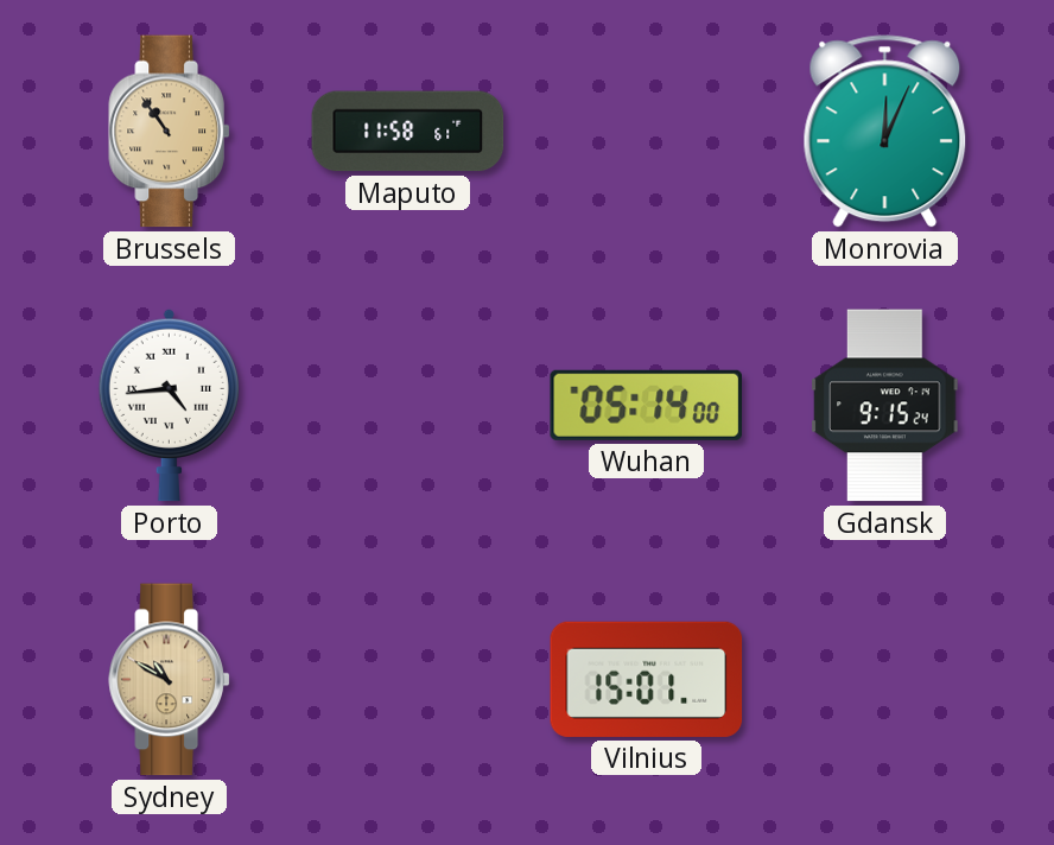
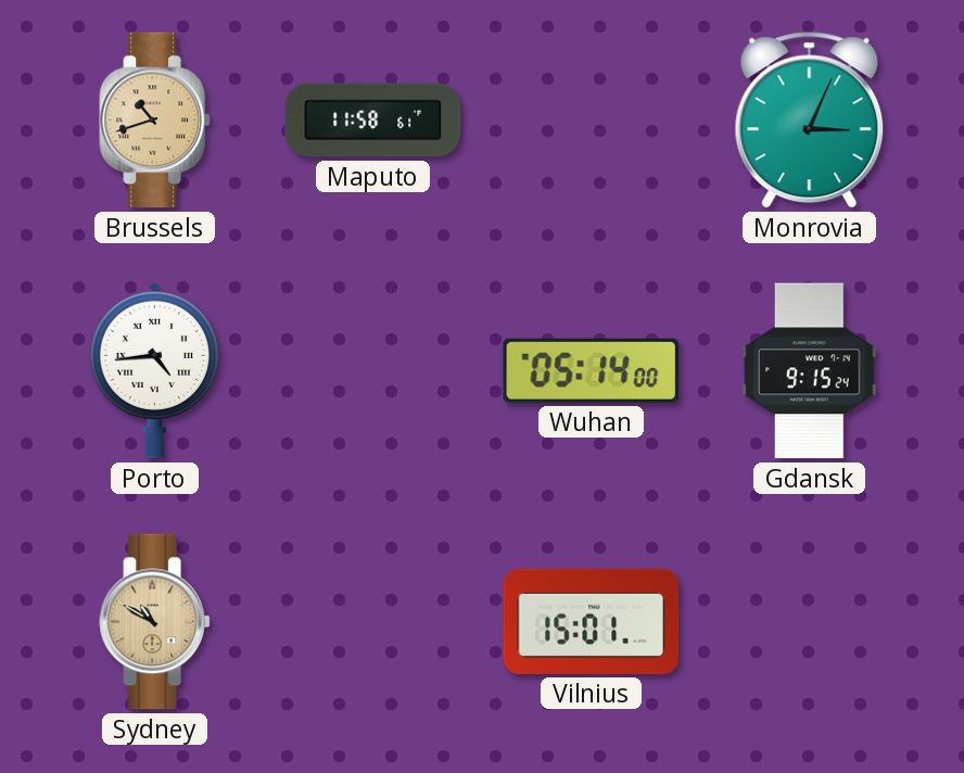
Brussels: 10:54 -> 10:42 (155, 121)
Monrovia: 12:04 -> 3:04 (810, 121)
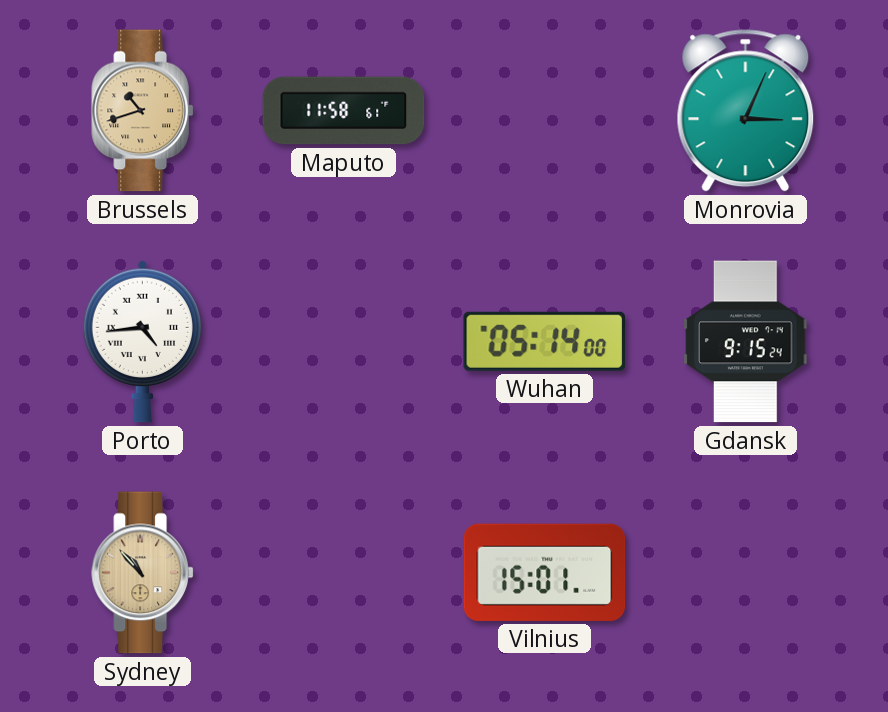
Sydney: 10:50 -> 10:53 (143, 573)
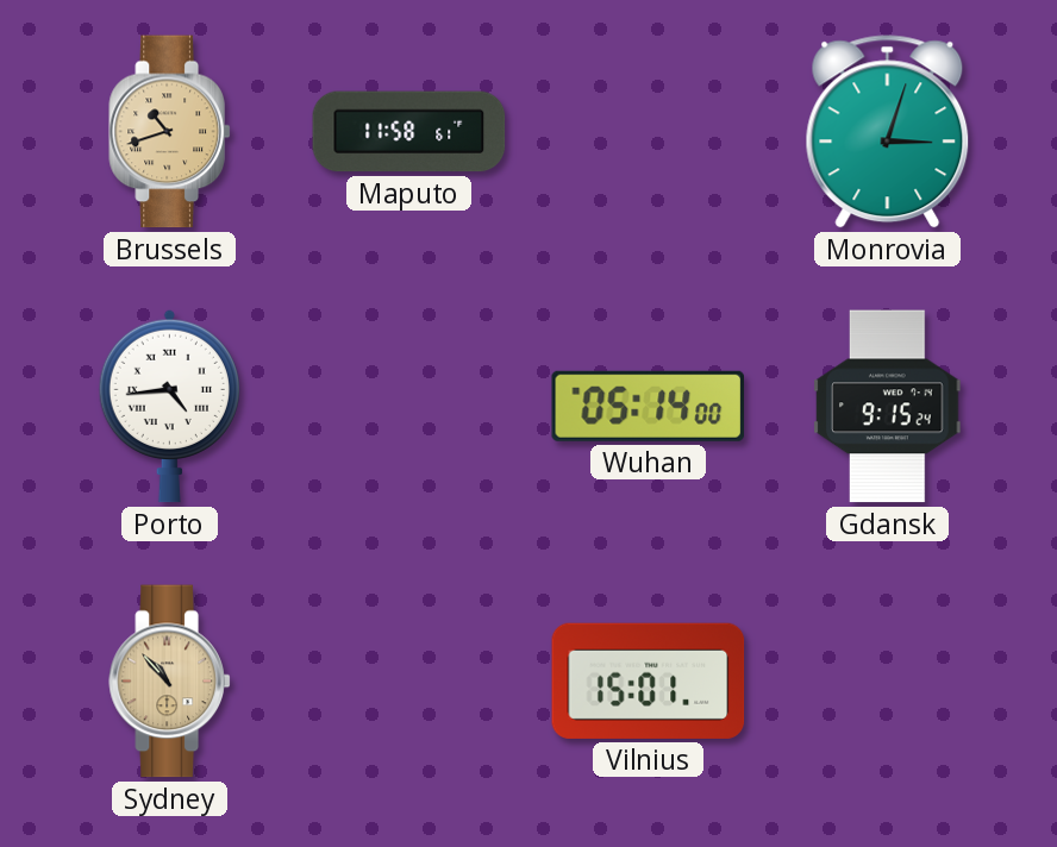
Monrovia: 3:04 -> 3:03 (888, 132)
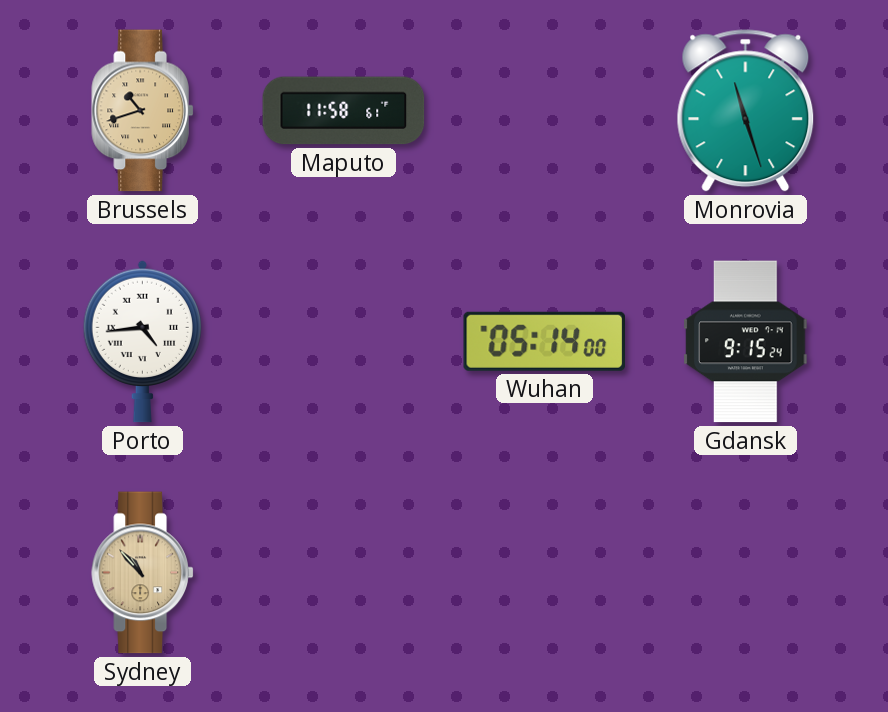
Monrovia: 3:03 -> 11:27 (746, 111)
Vilnius: 15:01 -> none (649, 680)
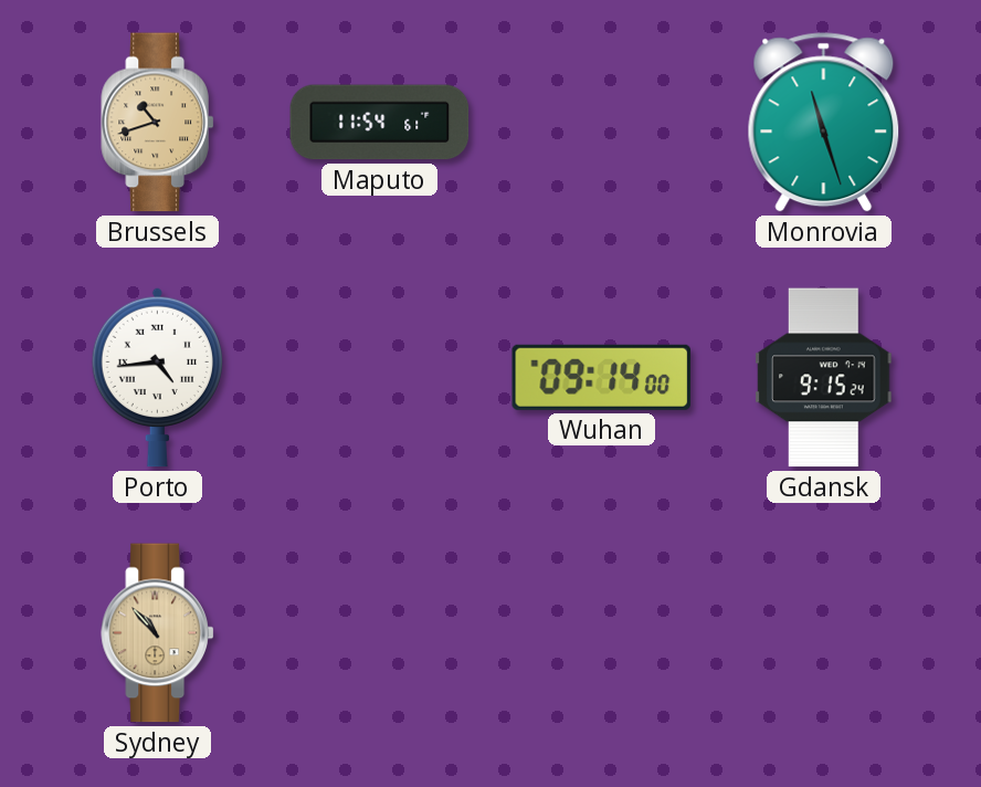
Maputo: 11:58 -> 11:54 (380, 123)
Wuhan: 05:14 -> 09:14 (601, 377)
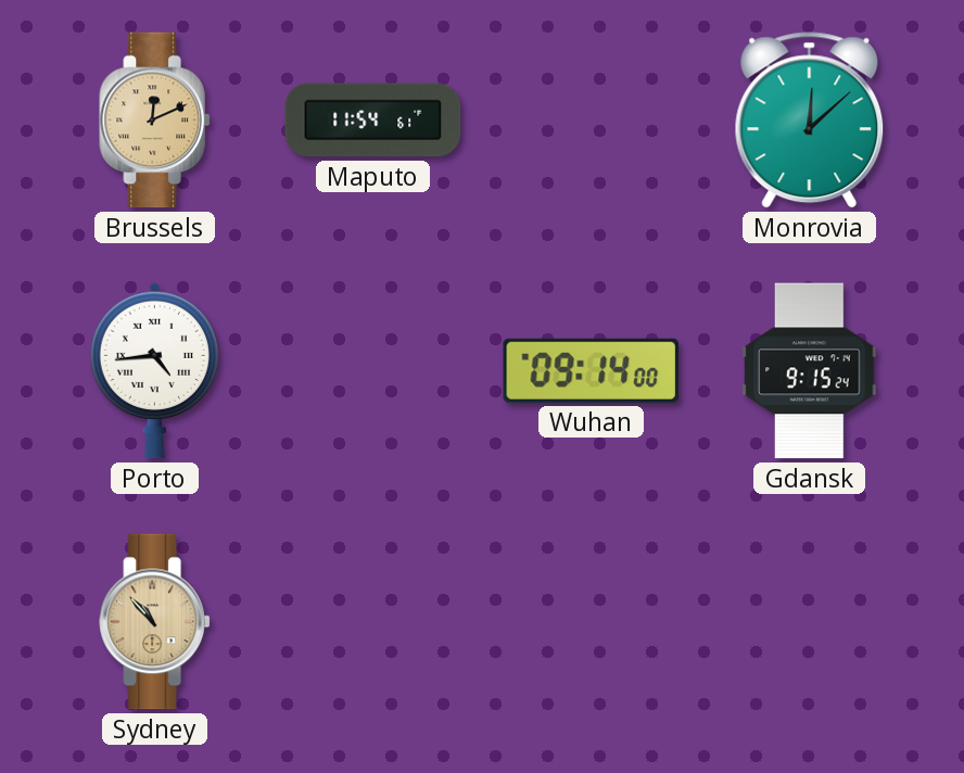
Brussels: 10:42 -> 12:11 (155, 121)
Monrovia: 11:27 -> 12:08 (810, 121)
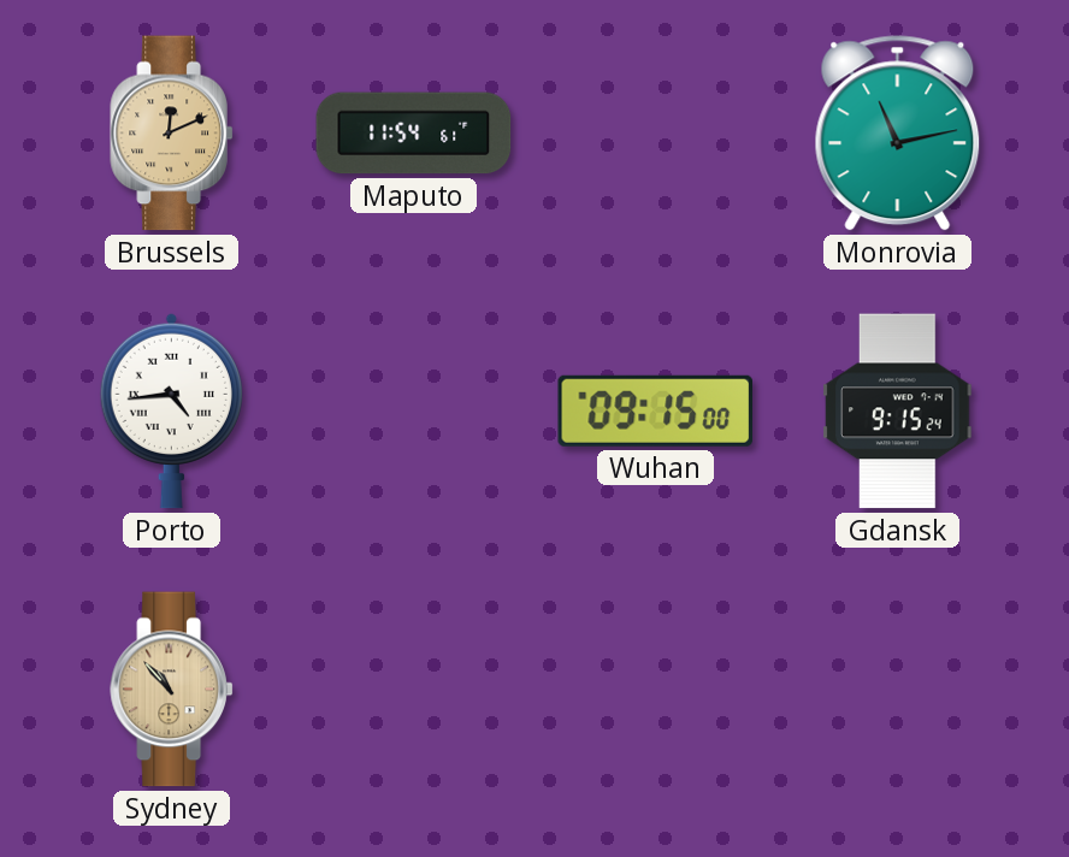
Monrovia: 12:08 -> 11:13 (898, 134)
Wuhan: 09:14 -> 09:15 (655, 410)
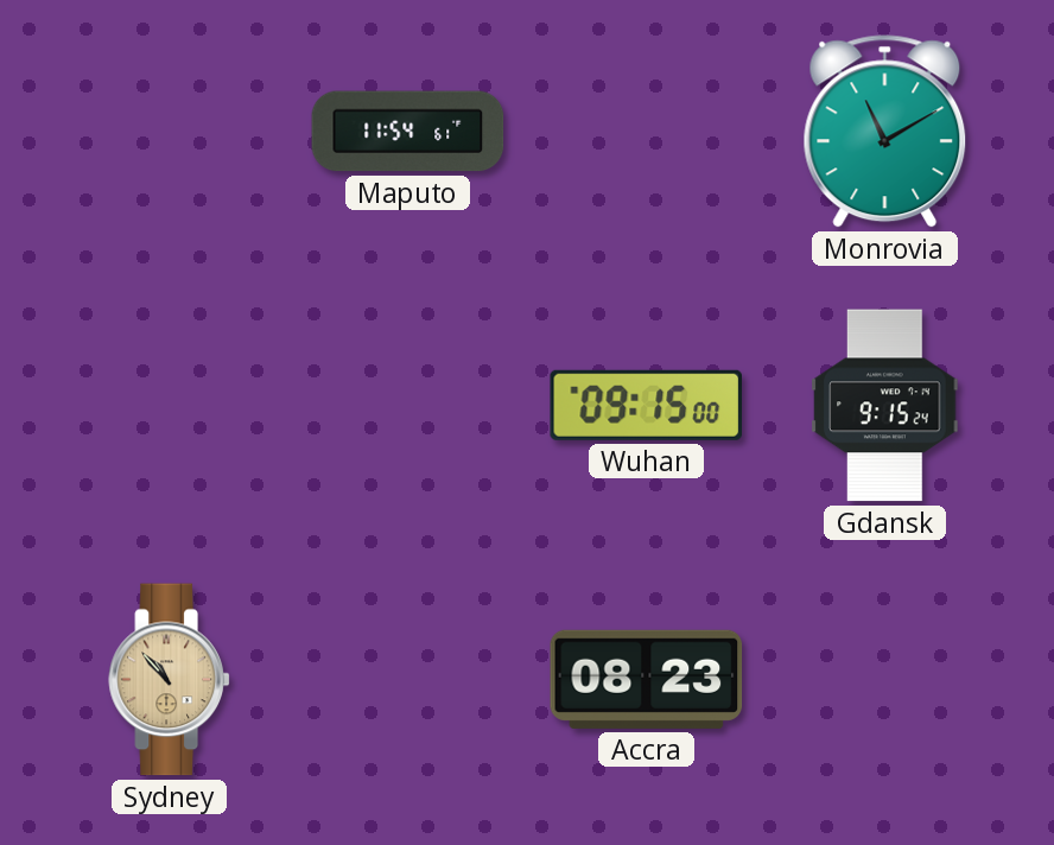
Brussels: 12:11 -> none (172, 134)
Monrovia: 11:13 -> 11:10 (885, 132)
Porto: 4:44 -> none (171, 410)
Accra: none -> 08:23 (647, 679)
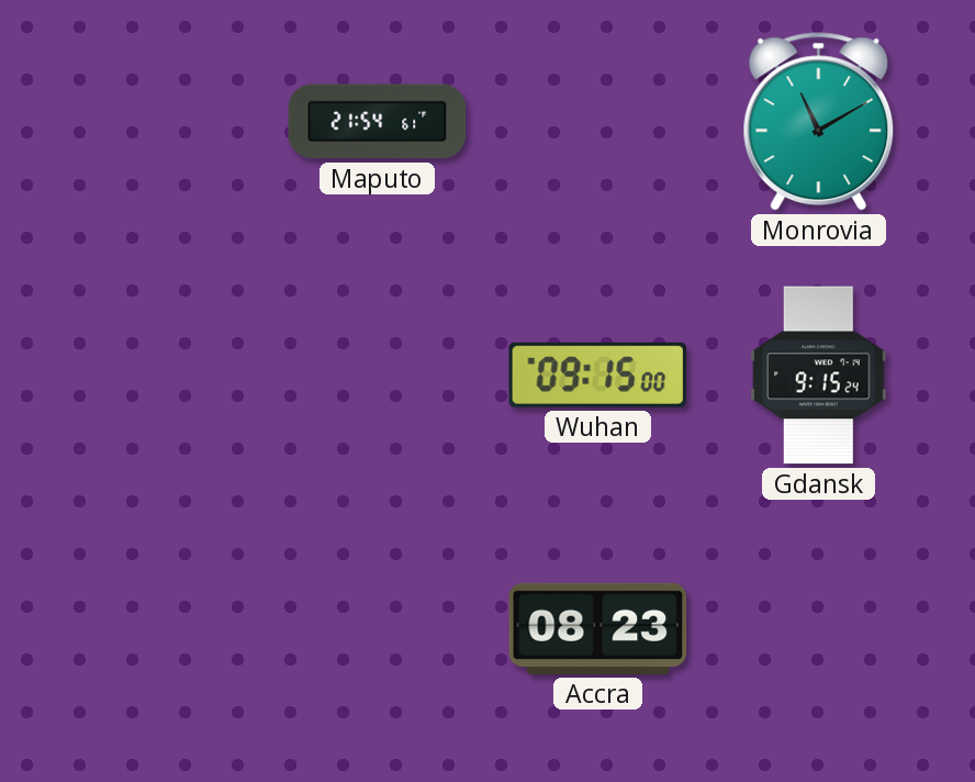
Maputo: 11:54 -> 21:54 (378, 122)
Sydney: 10:53 -> none (170, 680)
